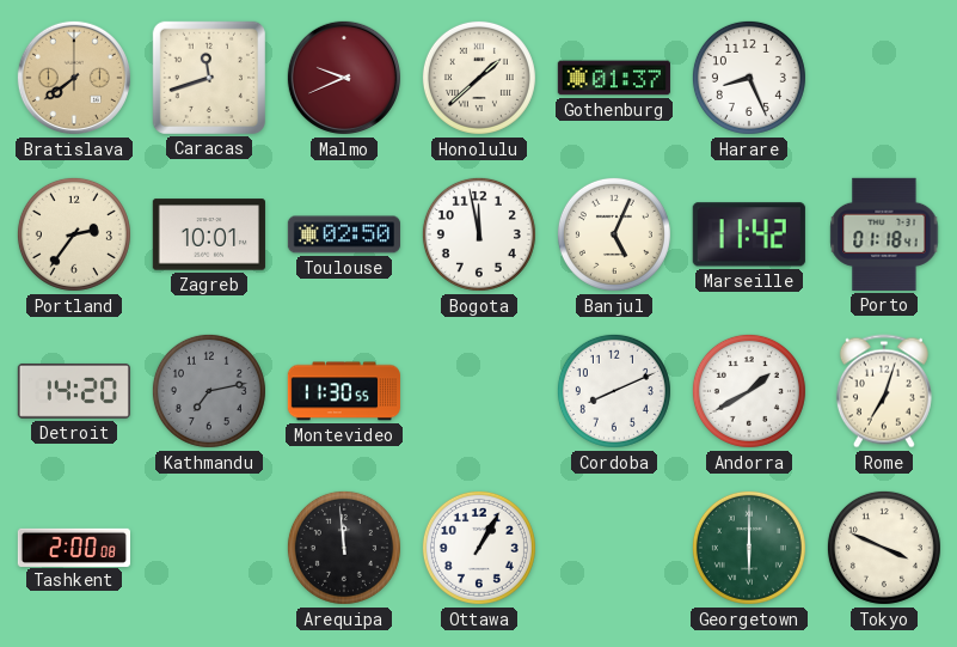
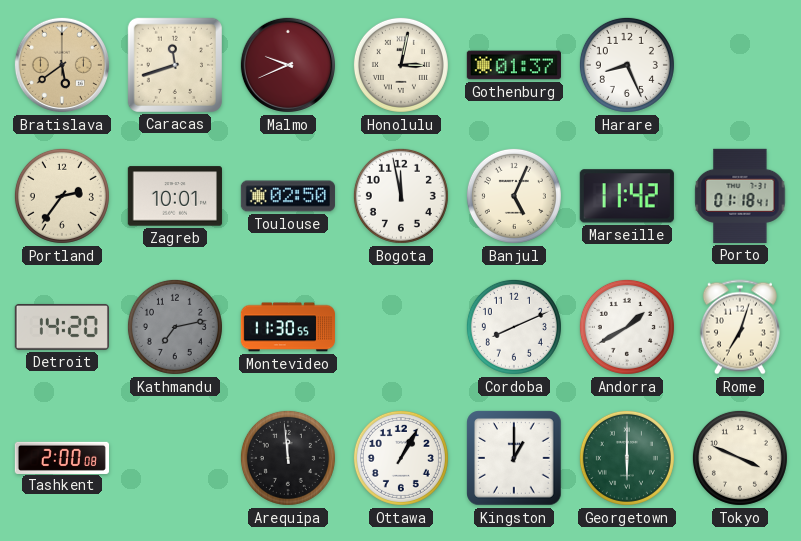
Bratislava: 7:39 -> 5:39 (62, 65)
Honolulu: 1:38 -> 3:02 (401, 65)
Kingston: none -> 1:00 (514, 458)
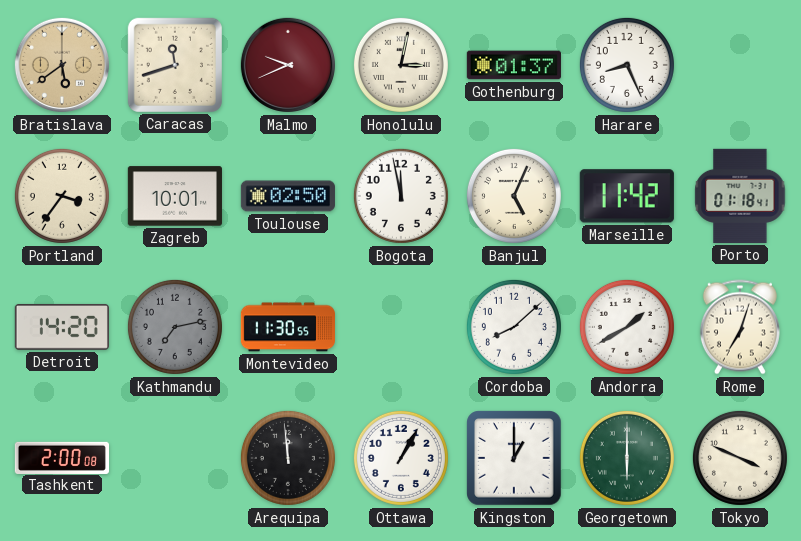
Portland: 2:36 -> 3:36 (62, 196)
Cordoba: 8:11 -> 8:08 (514, 327)
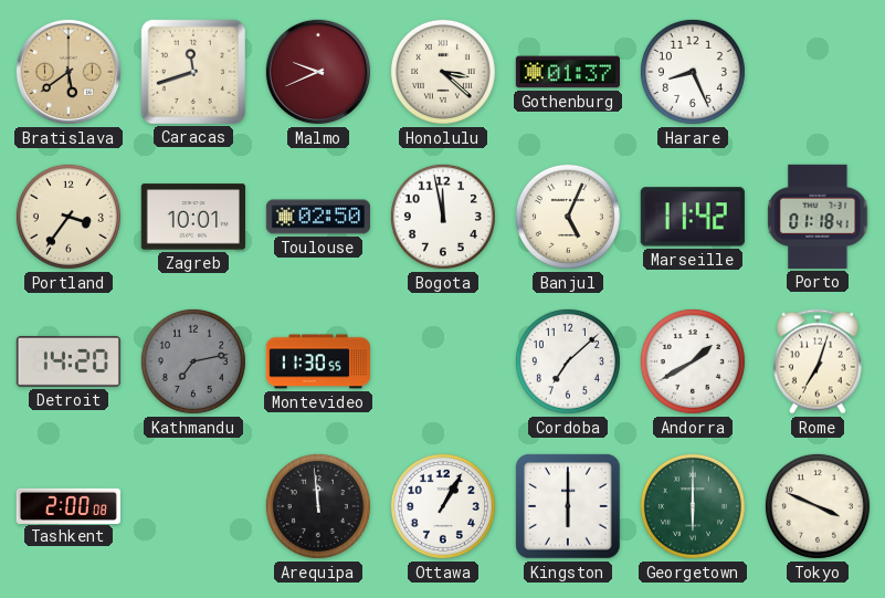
Honolulu: 3:02 -> 3:22 (443, 72)
Cordoba: 8:08 -> 7:08 (568, 361)
Kingston: 1:00 -> 6:00 (568, 506)
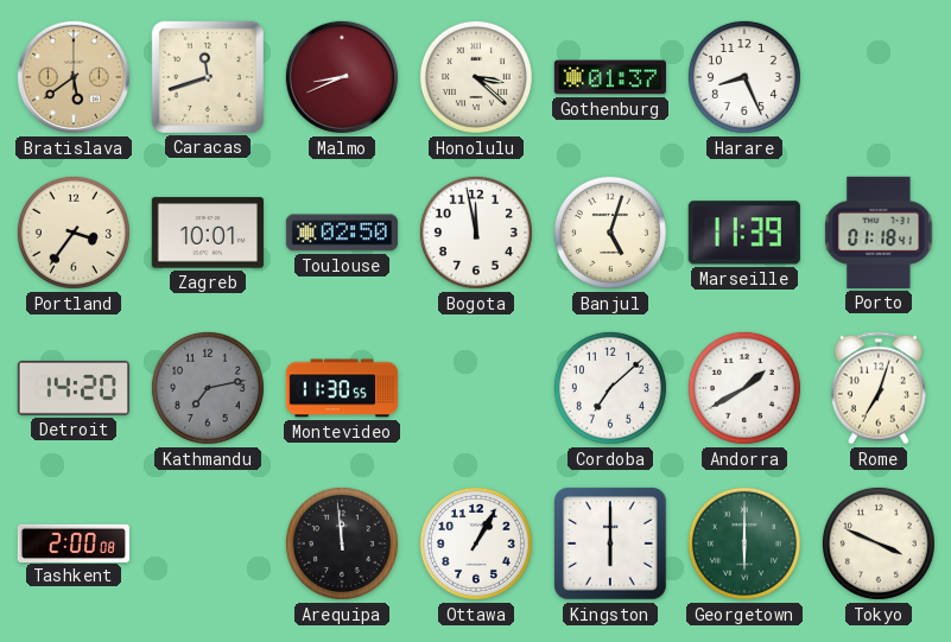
Malmo: 9:41 -> 8:41 (342, 77)
Banjul: 5:04 -> 5:03 (610, 233)
Marseille: 11:42 -> 11:39 (744, 233)
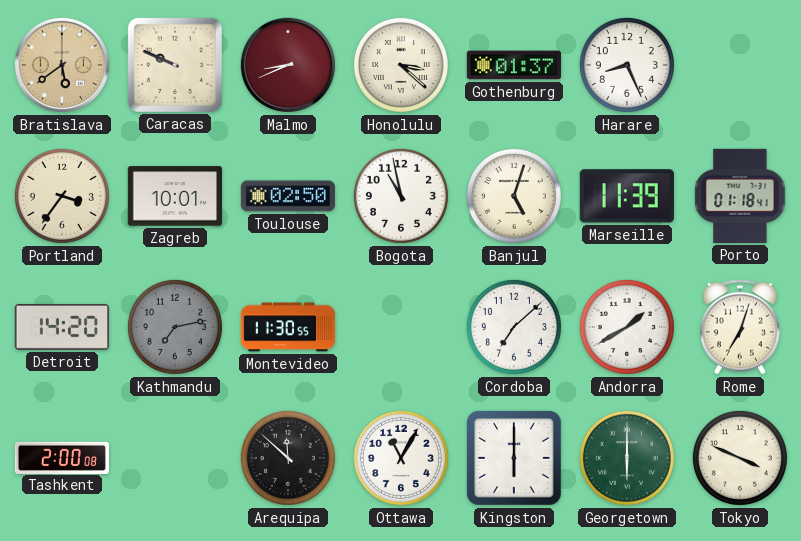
Caracas: 11:42 -> 9:49 (175, 65)
Bogota: 11:58 -> 10:58 (401, 196)
Arequipa: 11:59 -> 11:52 (288, 458)
Ottawa: 1:05 -> 11:05 (401, 458)
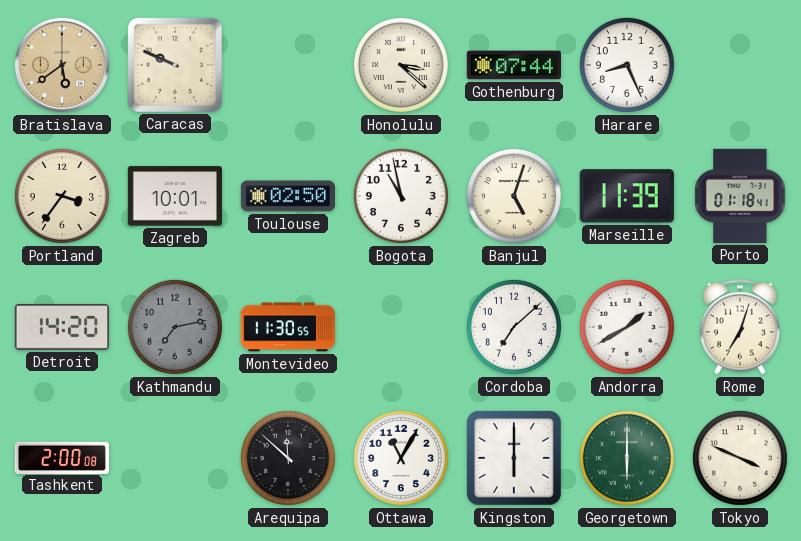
Malmo: 8:41 -> none (288, 65)
Gothenburg: 01:37 -> 07:44 (514, 65)
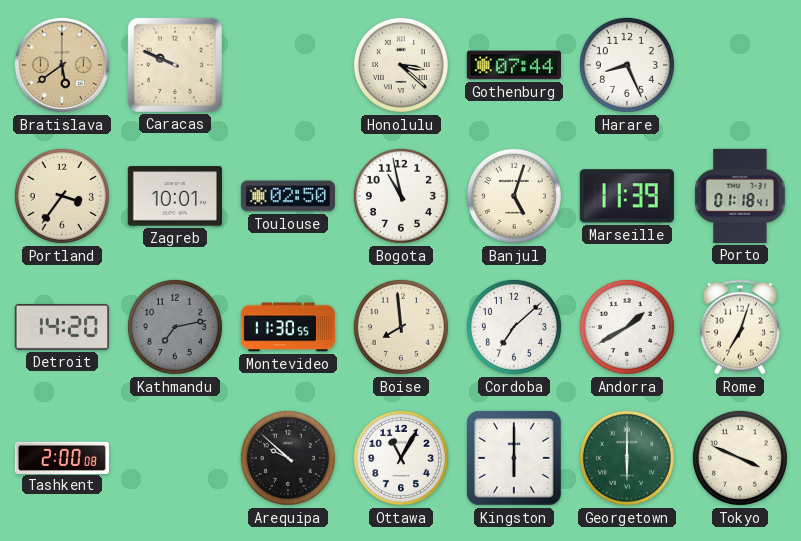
Boise: none -> 7:59 (401, 327)
Arequipa: 11:52 -> 9:52 (288, 458)
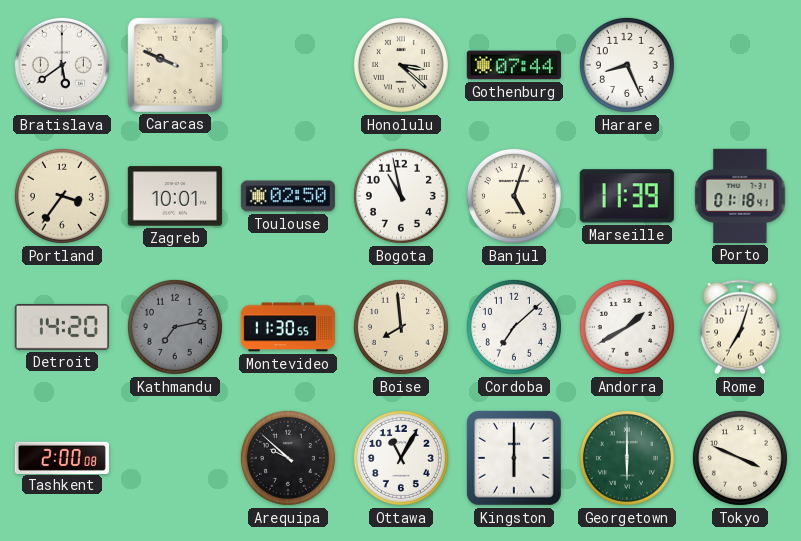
Bratislava dial: champagne -> white (62, 65)
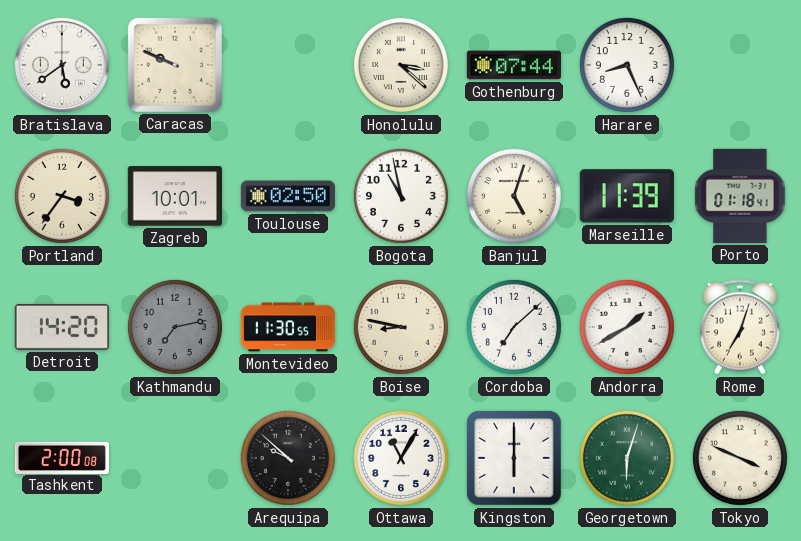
Boise: 7:59 -> 8:47 (401, 327)
Georgetown: 6:00 -> 6:03 (627, 458)
